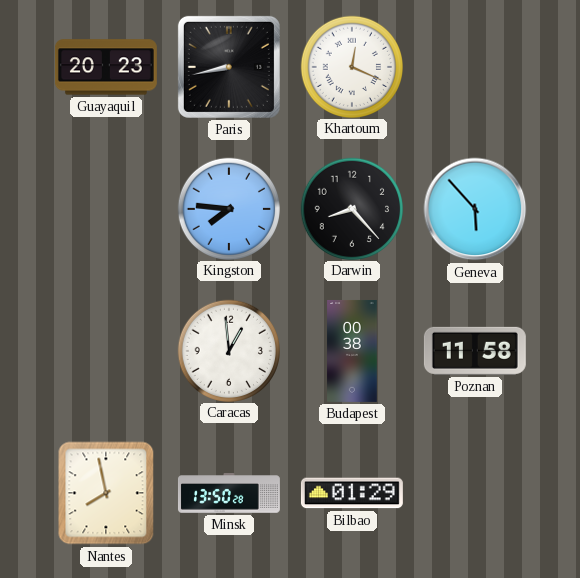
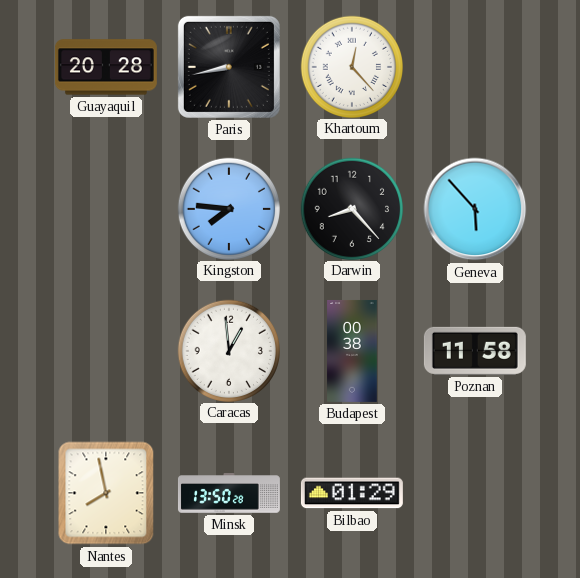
Guayaquil: 20:23 -> 20:28 (106, 67)
Khartoum: 12:19 -> 12:23 (351, 66)
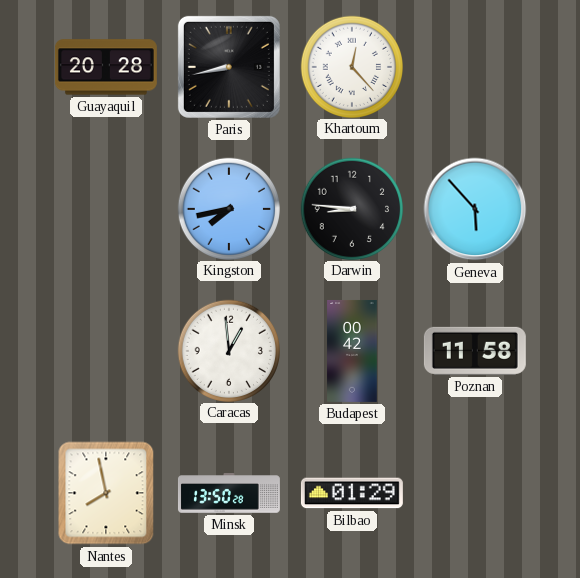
Kingston: 7:46 -> 7:43 (228, 208)
Darwin: 8:23 -> 8:46 (351, 208)
Budapest: 00:38 -> 00:42 (352, 351)
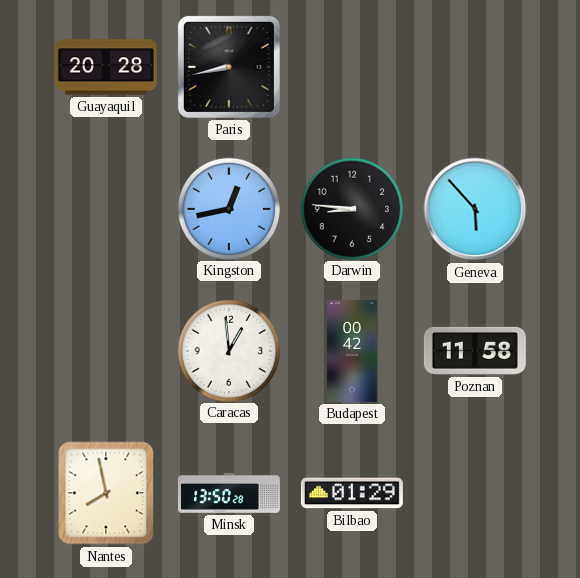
Khartoum: 12:23 -> none (351, 66)
Kingston: 7:43 -> 12:43 (228, 208)
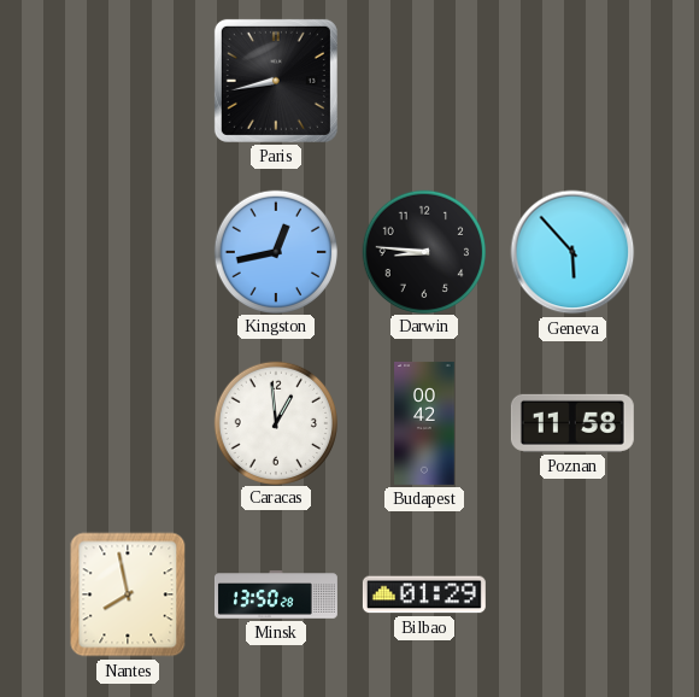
Guayaquil: 20:28 -> none (106, 67)
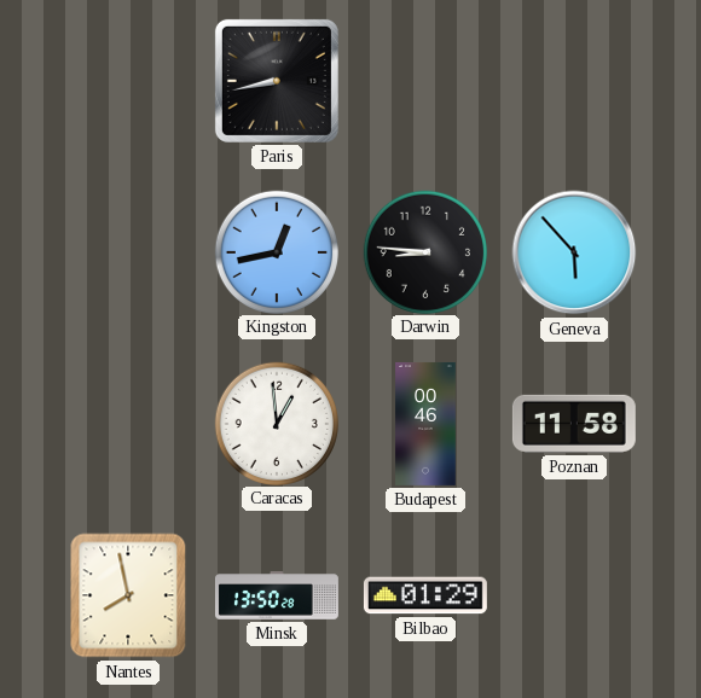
Budapest: 00:42 -> 00:46 (425, 424)
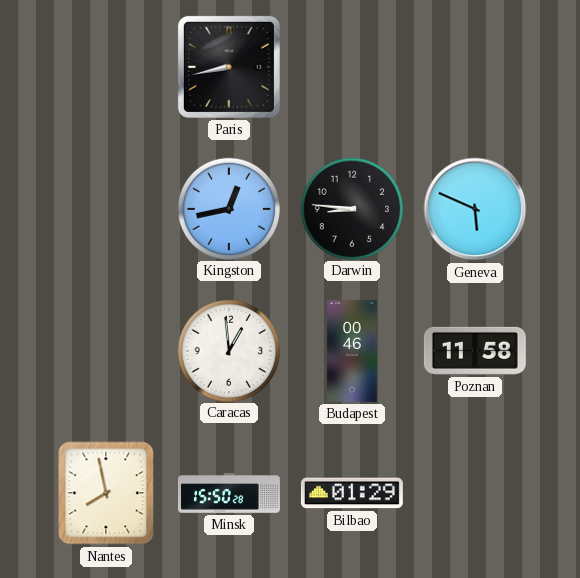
Geneva: 5:53 -> 5:49 (475, 209)
Minsk: 13:50 -> 15:50 (229, 493)
